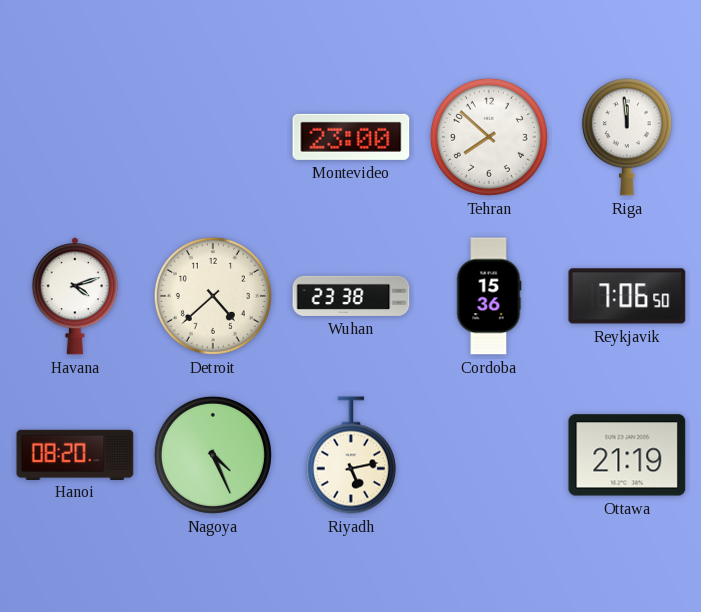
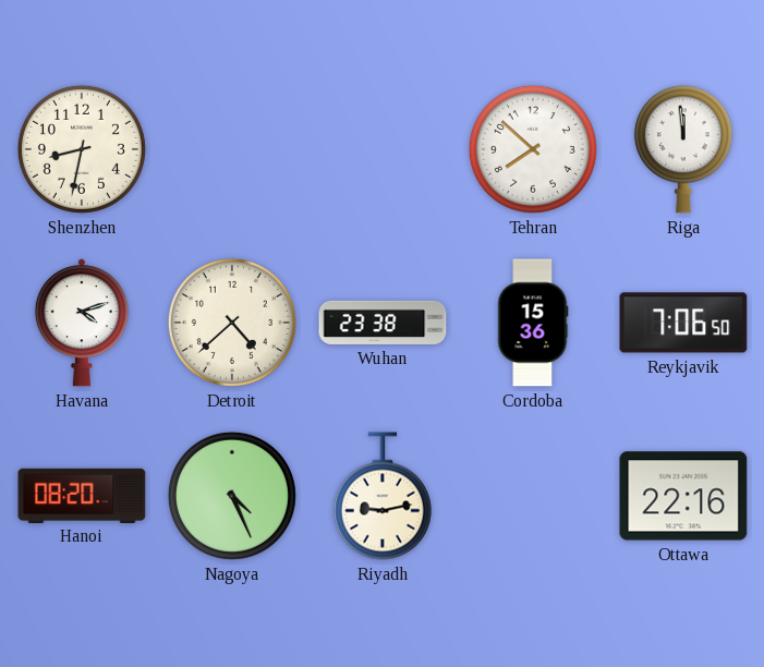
Shenzhen: none -> 8:32 (82, 149)
Montevideo: 23:00 -> none (351, 137)
Riyadh: 5:13 -> 9:13 (383, 496)
Ottawa: 21:19 -> 22:16 (683, 496)
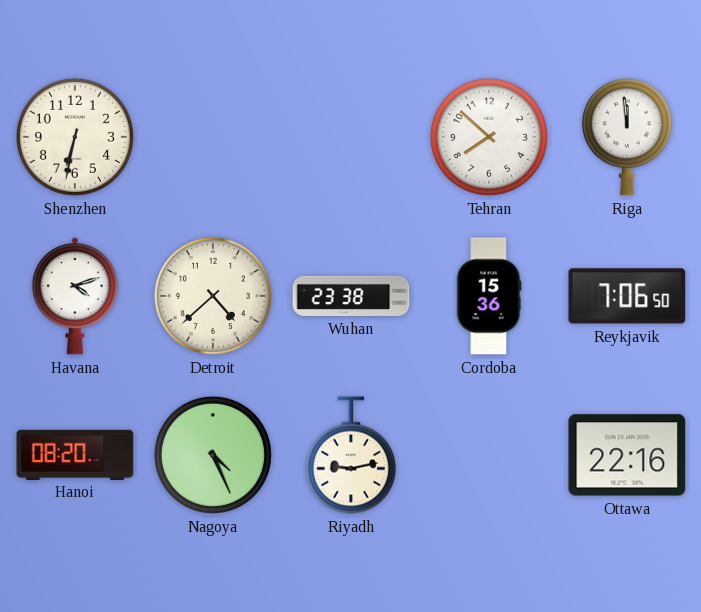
Shenzhen: 8:32 -> 6:32 (75, 137)
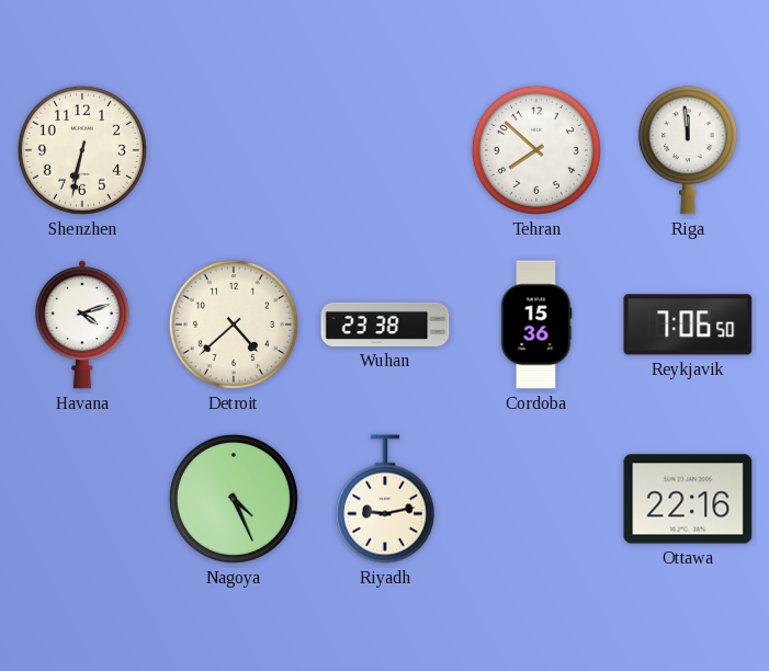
Hanoi: 08:20 -> none (75, 454)
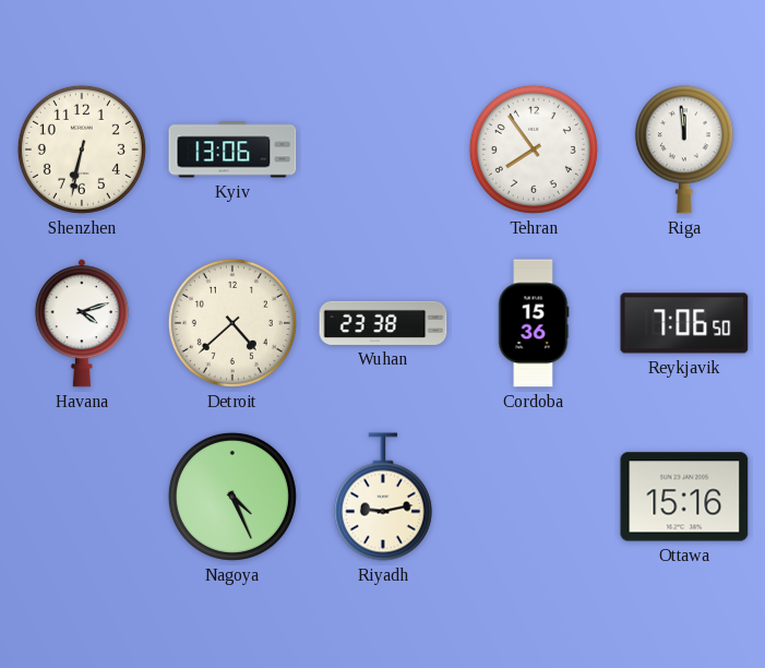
Kyiv: none -> 13:06 (232, 150)
Tehran: 7:52 -> 7:54 (534, 150)
Ottawa: 22:16 -> 15:16 (684, 497)
